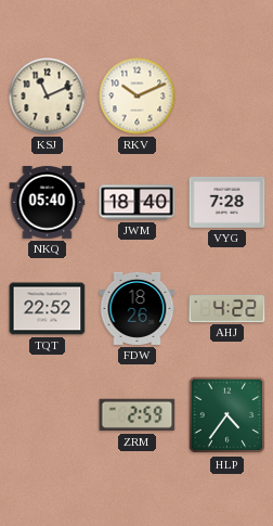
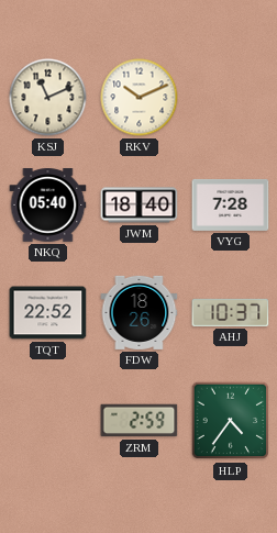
AHJ: 4:22 -> 10:37 (231, 312)
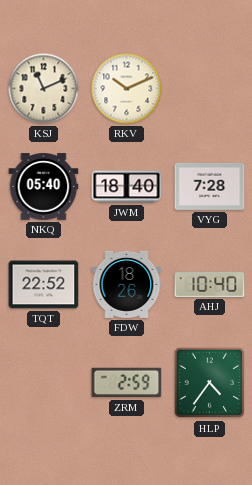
AHJ: 10:37 -> 10:40 (210, 284)
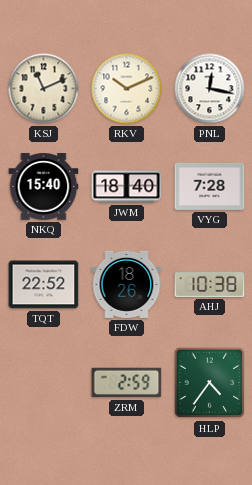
PNL: none -> 12:17 (210, 89)
NKQ: 05:40 -> 15:40 (44, 187)
AHJ: 10:40 -> 10:38 (210, 284)
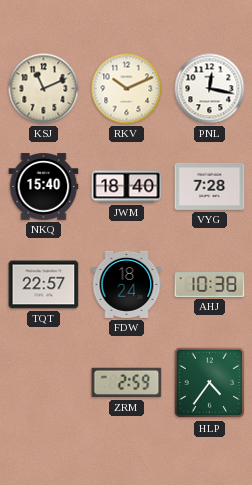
TQT: 22:52 -> 22:57 (44, 285)
FDW: 18:26 -> 18:24 (127, 284)
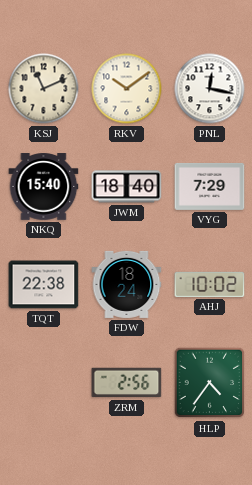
RKV: 10:11 -> 10:09 (127, 89)
VYG: 7:28 -> 7:29 (210, 186)
TQT: 22:57 -> 22:38 (44, 285)
AHJ: 10:38 -> 10:02 (210, 284)
ZRM: 2:59 -> 2:56 (127, 383)
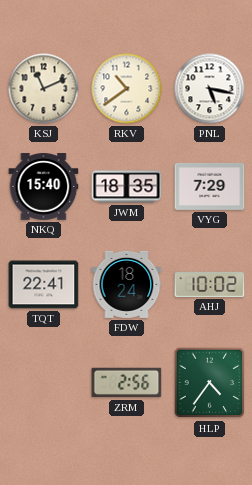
RKV: 10:09 -> 10:39 (127, 89)
PNL: 12:17 -> 5:17 (210, 89)
JWM: 18:40 -> 18:35 (127, 187)
TQT: 22:38 -> 22:41 (44, 285)
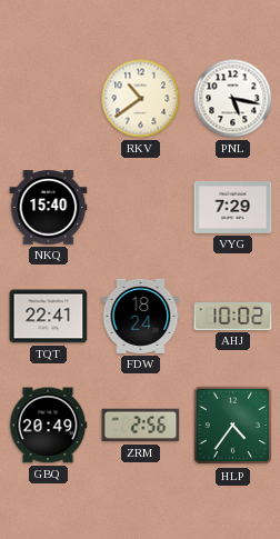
KSJ: 11:11 -> none (44, 89)
JWM: 18:35 -> none (127, 187)
GBQ: none -> 20:49 (48, 426)
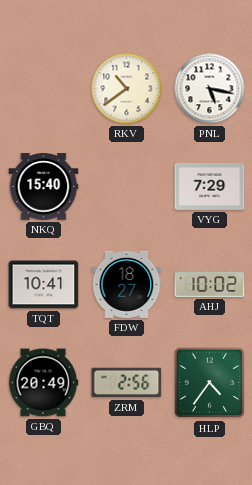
TQT: 22:41 -> 10:41 (44, 285)
FDW: 18:24 -> 18:27 (127, 284)
